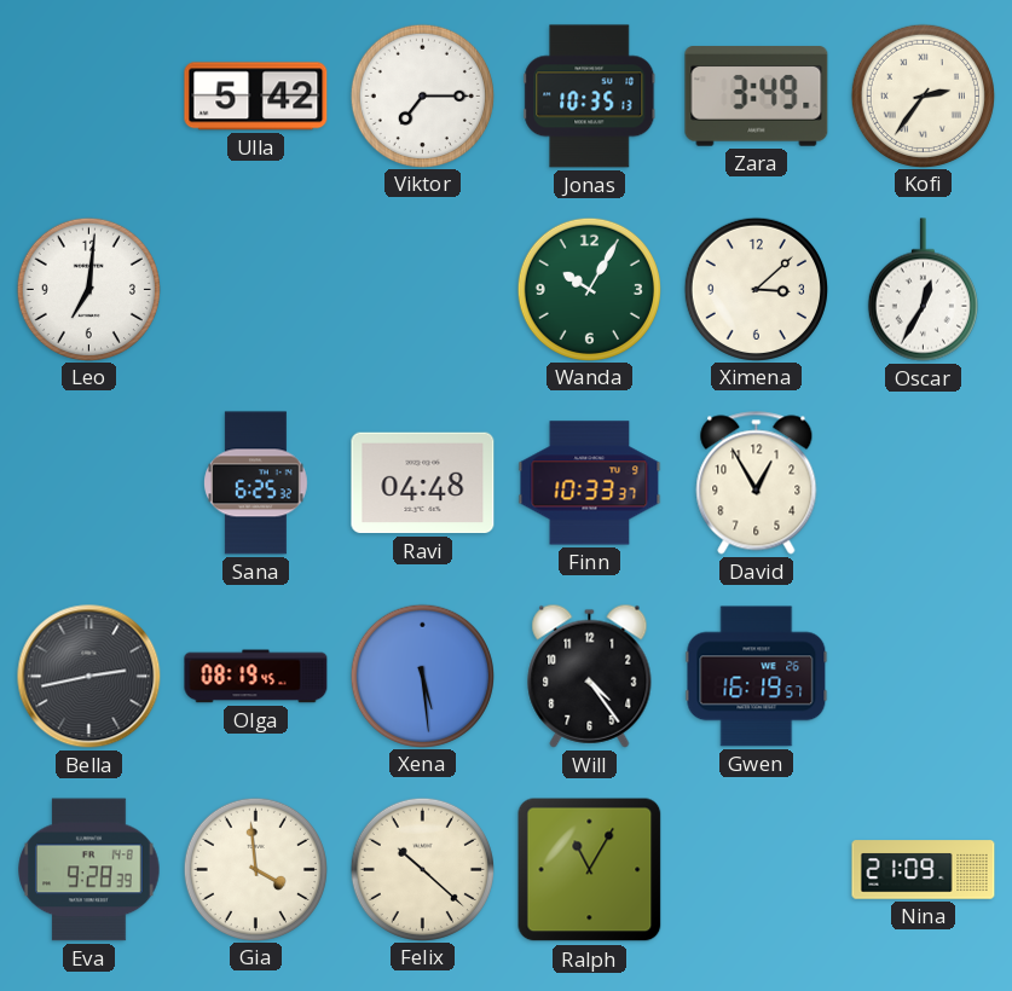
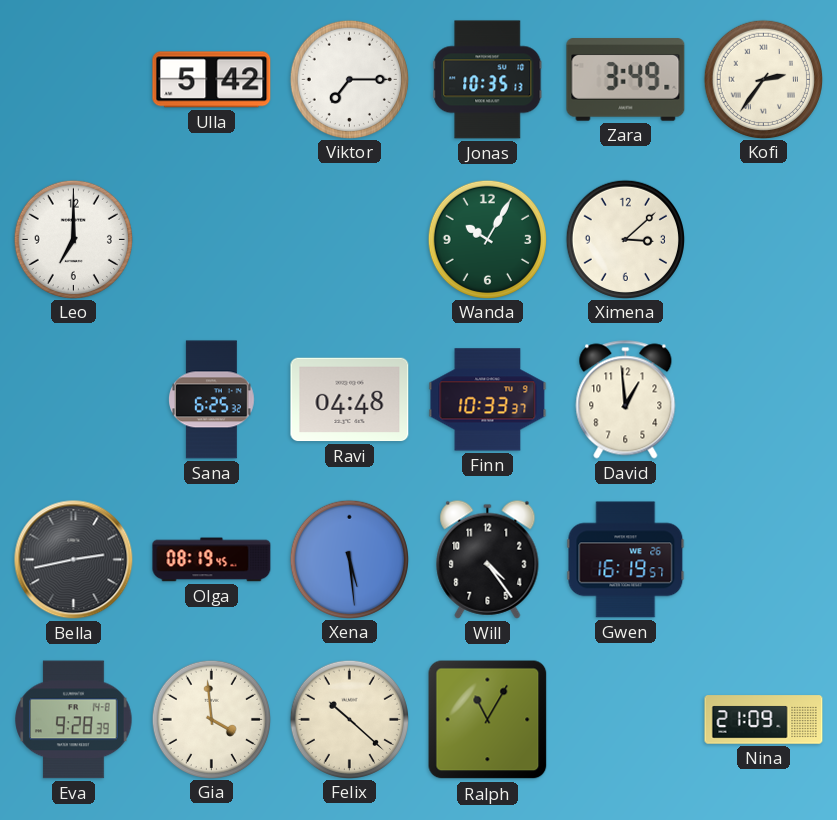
Leo: 7:01 -> 7:00 (73, 239)
Oscar: 12:35 -> none (923, 290)
David: 12:55 -> 12:59 (626, 400)
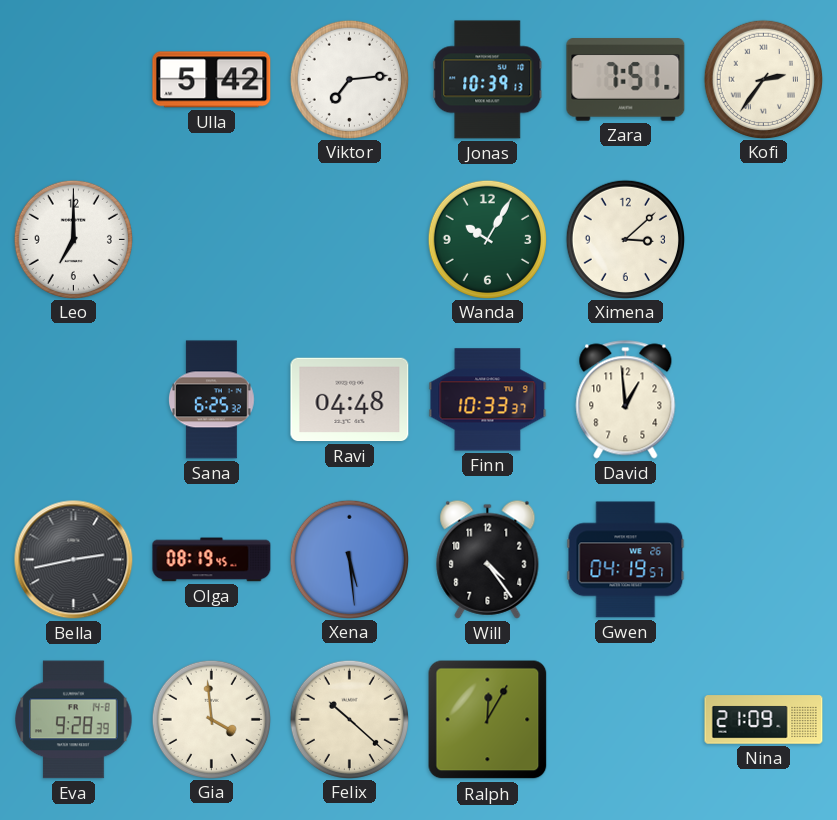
Viktor: 7:15 -> 7:14 (349, 79)
Jonas: 10:35 -> 10:39 (488, 80)
Zara: 3:49 -> 7:51 (626, 80)
Gwen: 16:19 -> 04:19 (626, 560)
Ralph: 11:05 -> 12:05 (488, 720)
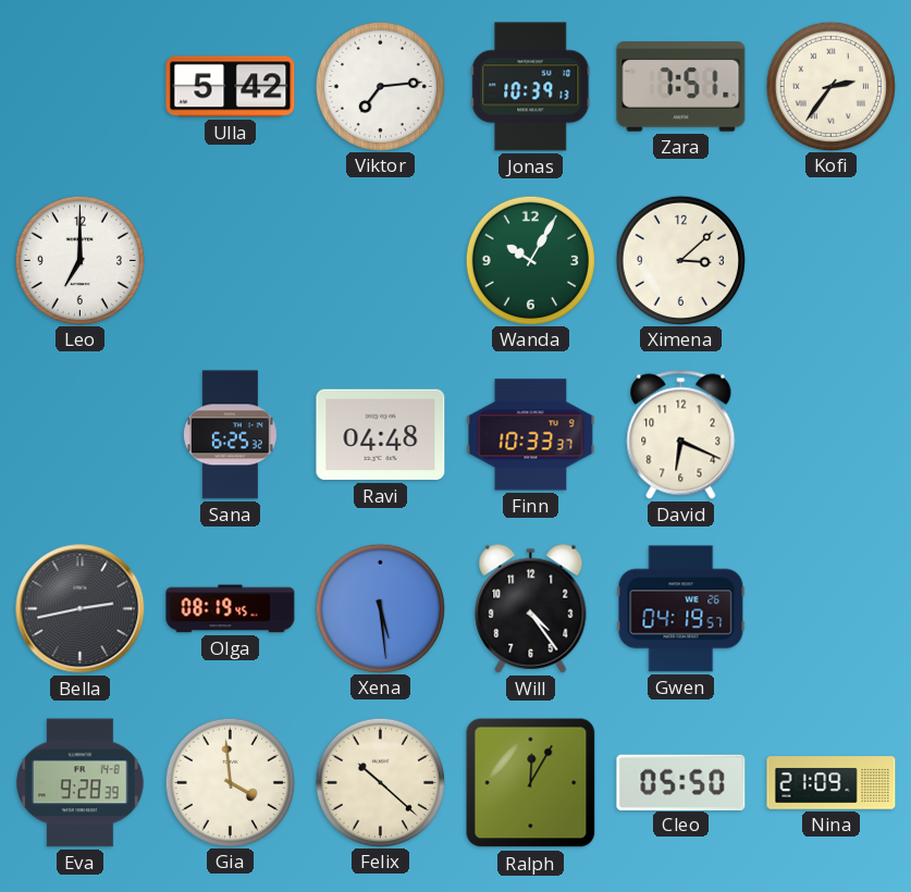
David: 12:59 -> 6:19 (681, 435)
Cleo: none -> 05:50 (681, 782)
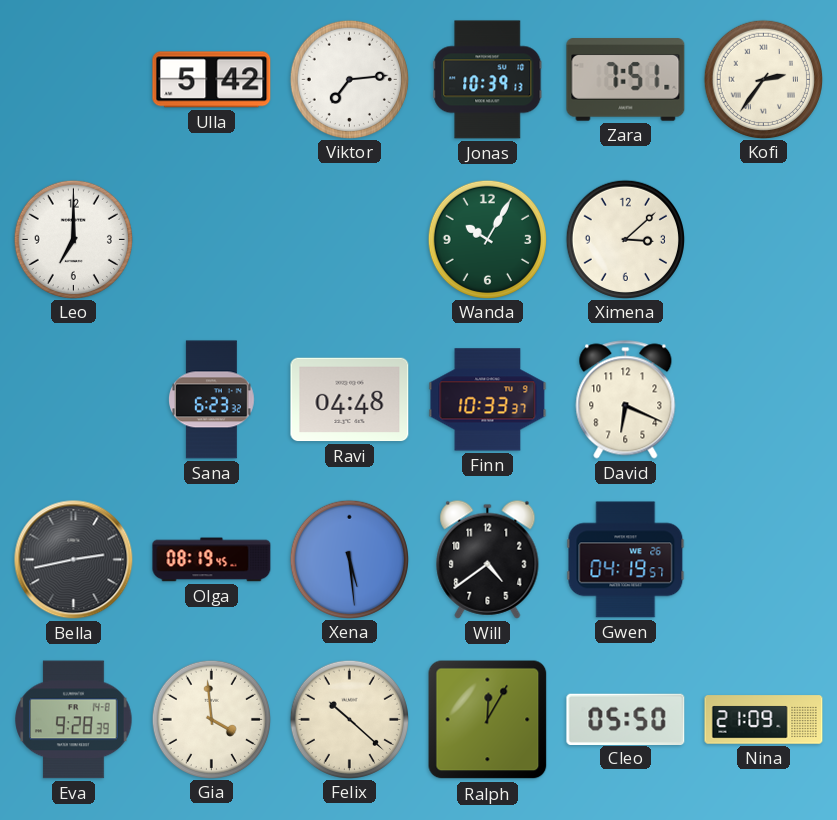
Sana: 6:25 -> 6:23 (212, 400)
Will: 4:24 -> 4:39 (488, 559)
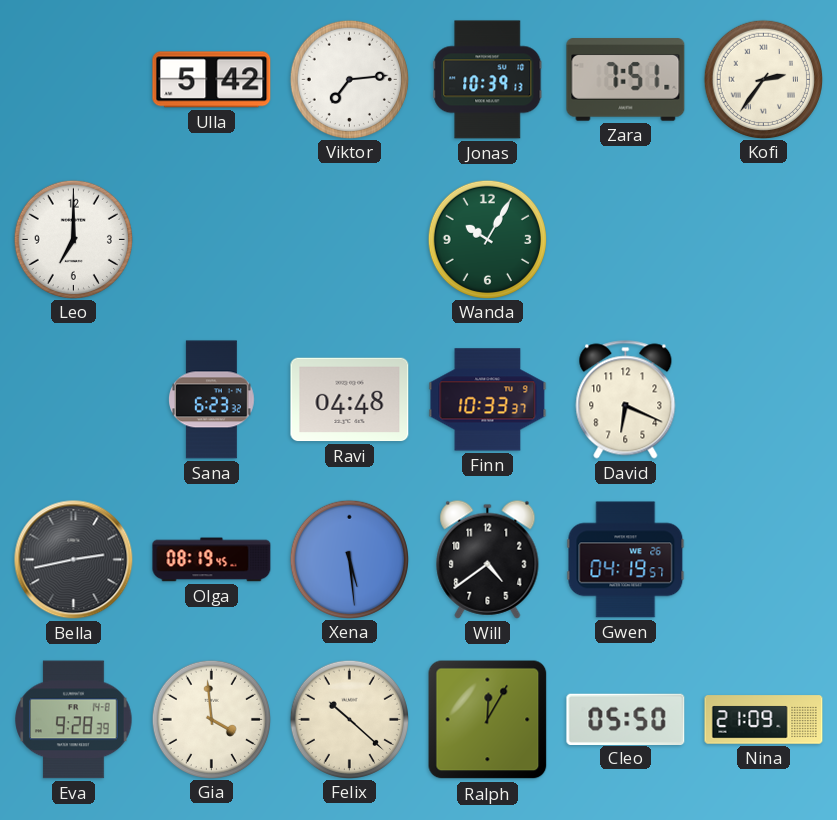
Ximena: 3:08 -> none (625, 239)
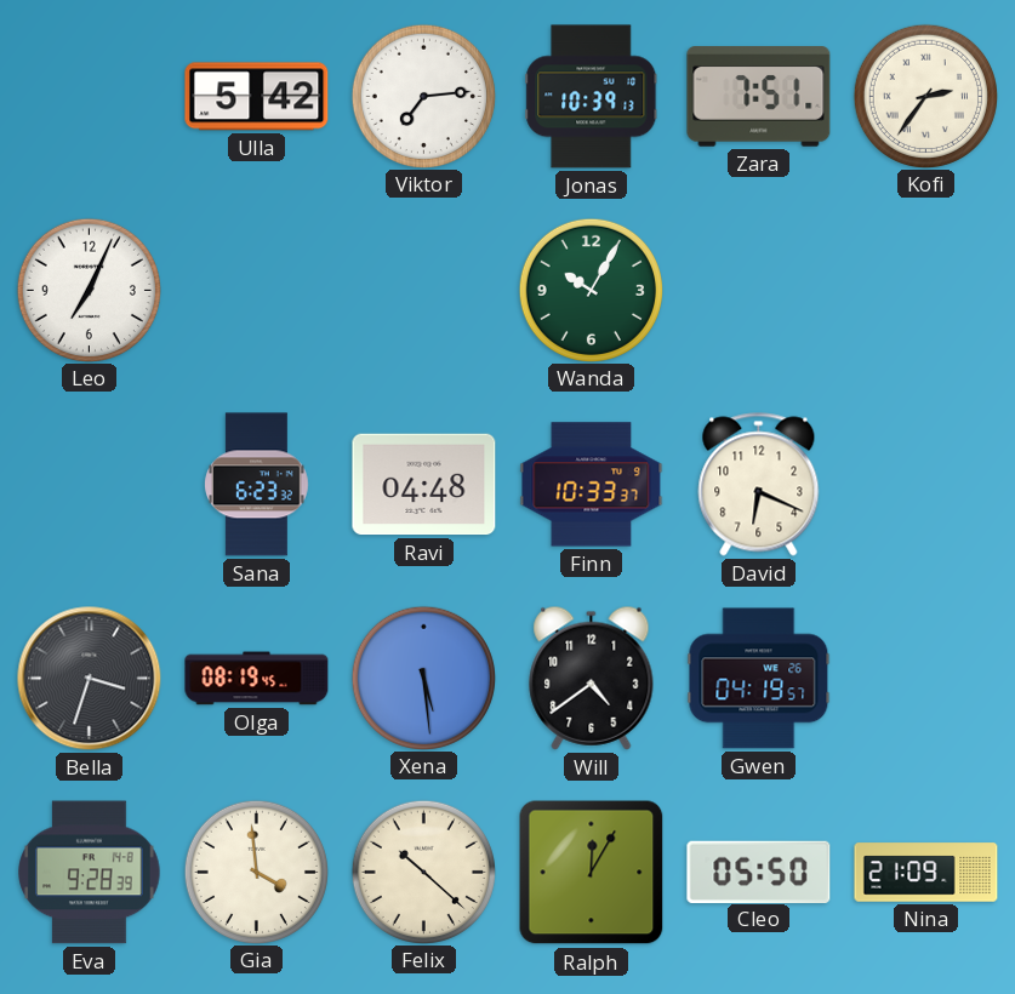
Leo: 7:00 -> 7:04 (89, 290)
Bella: 2:43 -> 3:33 (90, 679)
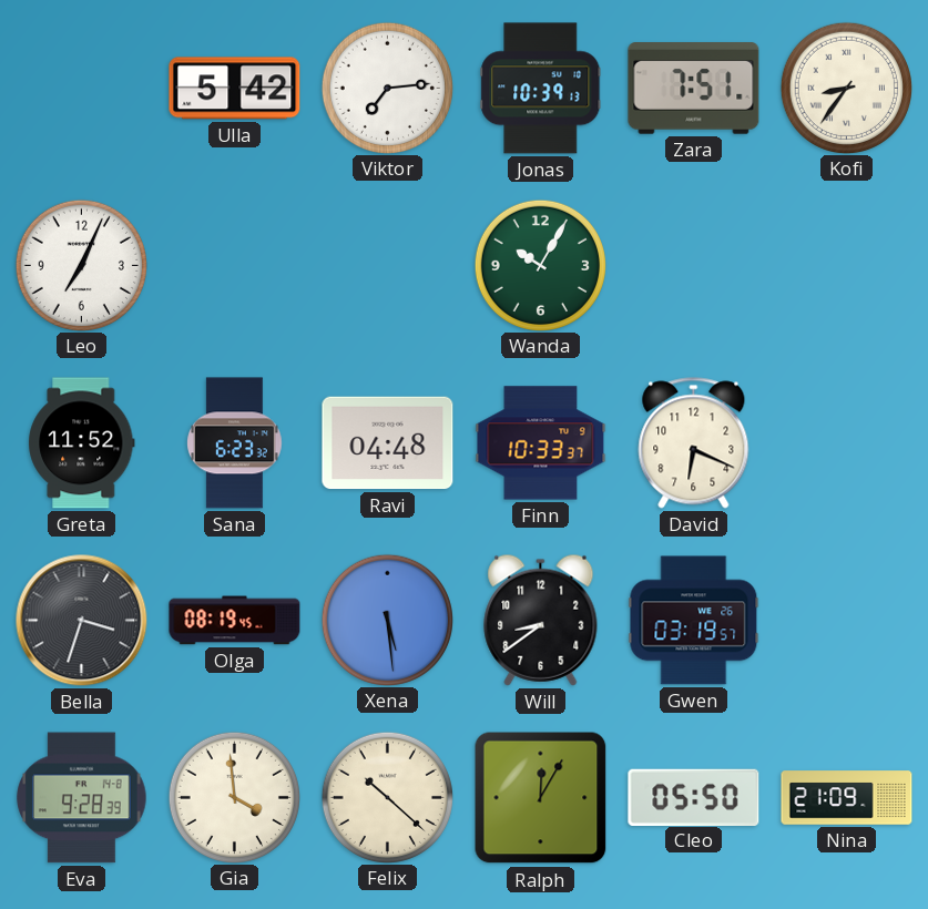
Kofi: 2:36 -> 8:36 (846, 88)
Greta: none -> 11:52 (82, 443)
Will: 4:39 -> 8:39 (541, 620)
Gwen: 04:19 -> 03:19 (694, 621)
